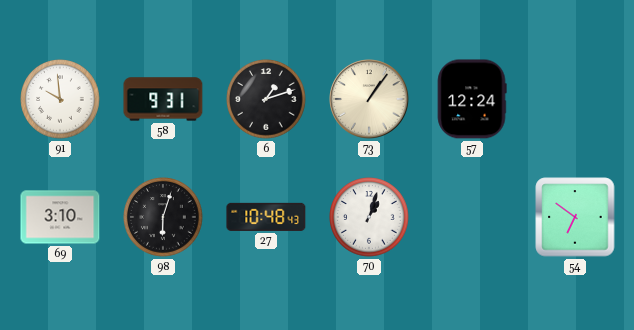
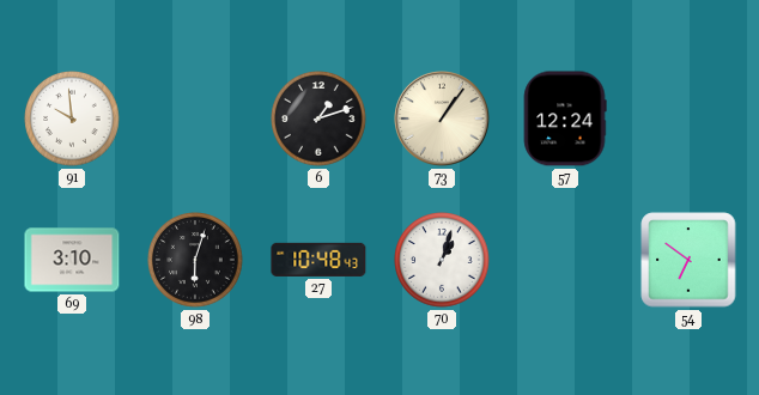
58: 9:31 -> none (163, 99)
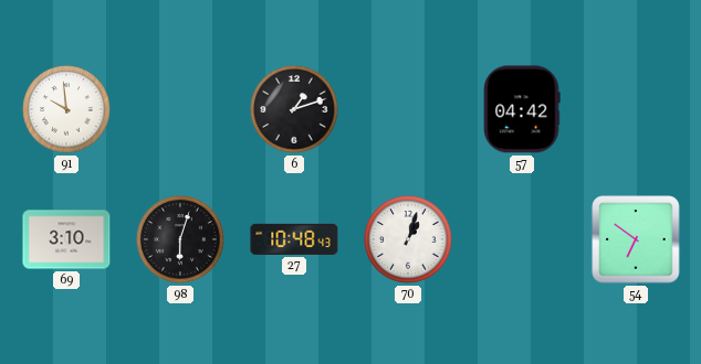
73: 1:06 -> none (442, 118)
57: 12:24 -> 04:42 (522, 109)
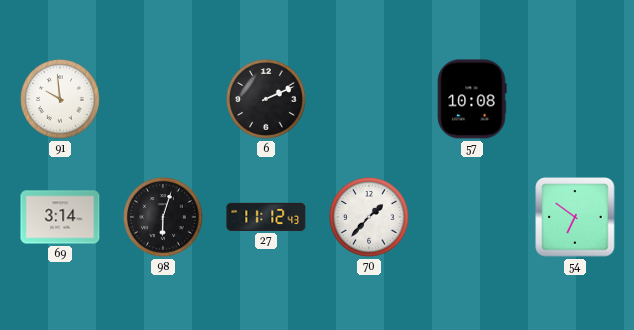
6: 1:12 -> 2:11 (266, 99)
57: 04:42 -> 10:08 (472, 99)
69: 3:10 -> 3:14 (60, 217)
27: 10:48 -> 11:12 (266, 217)
70: 1:03 -> 1:37 (369, 217)
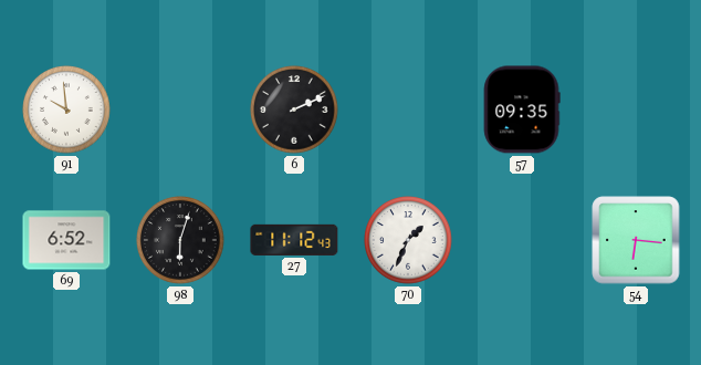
57: 10:08 -> 09:35 (522, 109)
69: 3:14 -> 6:52 (66, 240)
70: 1:37 -> 1:34 (408, 240)
54: 6:51 -> 6:16 (636, 240)
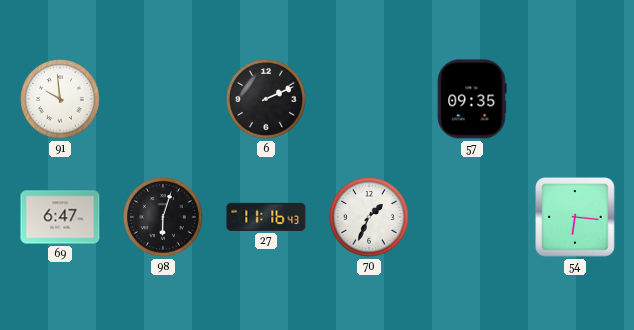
69: 6:52 -> 6:47 (60, 217)
27: 11:12 -> 11:16 (266, 217)
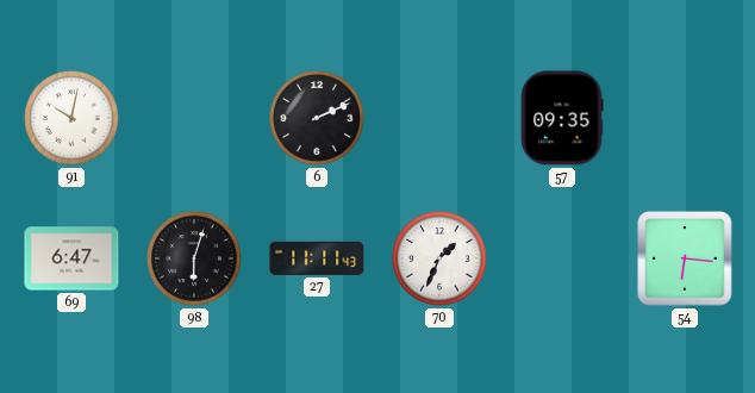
91: 9:59 -> 10:02 (71, 118)
27: 11:16 -> 11:11 (317, 258)
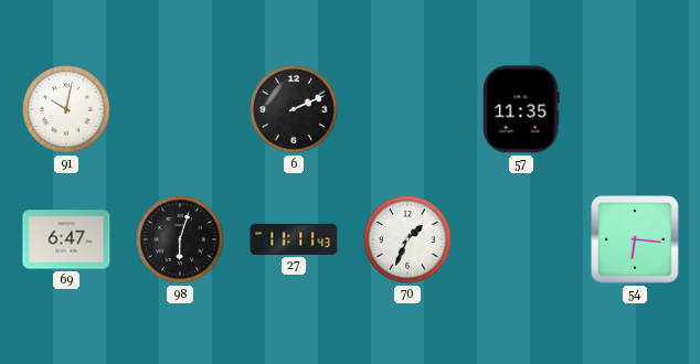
57: 09:35 -> 11:35 (521, 109)
